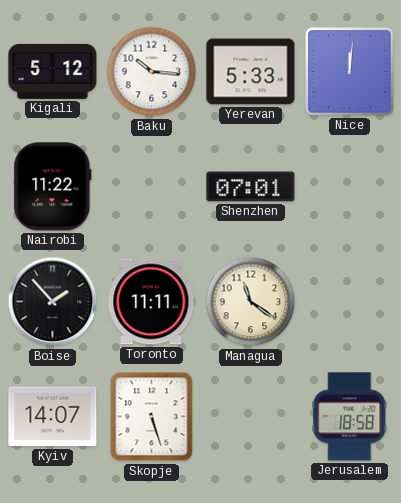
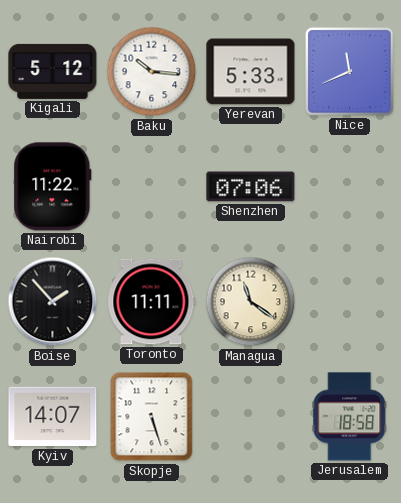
Nice: 12:01 -> 11:41 (350, 72)
Shenzhen: 07:01 -> 07:06 (251, 187)
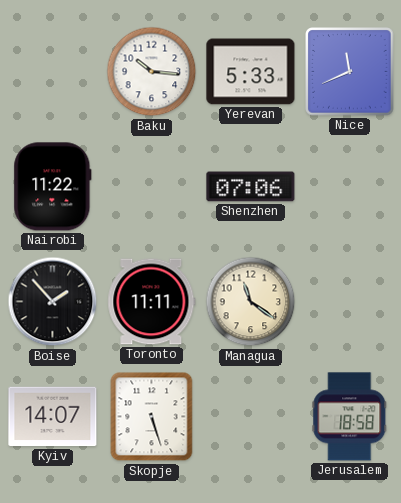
Kigali: 5:12 -> none (53, 71)
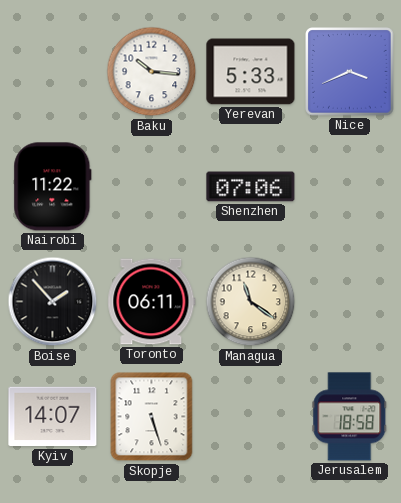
Nice: 11:41 -> 3:41 (350, 72)
Toronto: 11:11 -> 06:11 (152, 302)
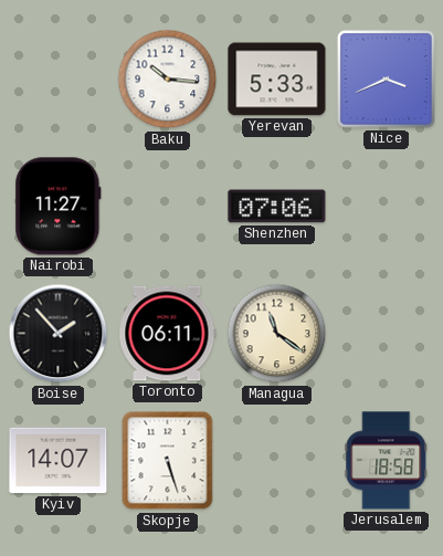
Nairobi: 11:22 -> 11:27 (59, 207)
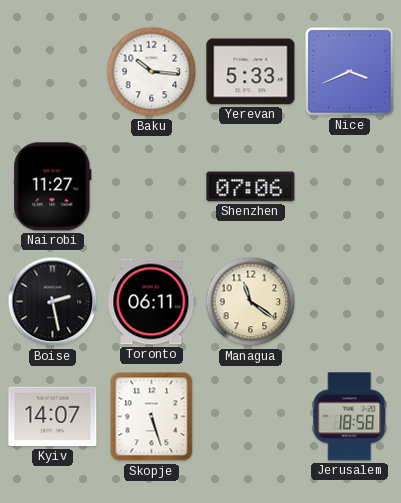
Boise: 1:53 -> 2:28 (53, 302)
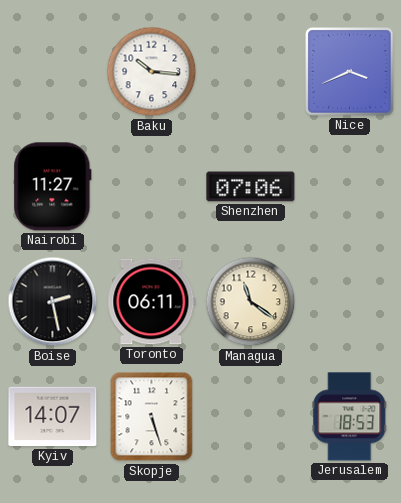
Yerevan: 5:33 -> none (251, 72)
Jerusalem: 18:58 -> 18:53 (350, 417)
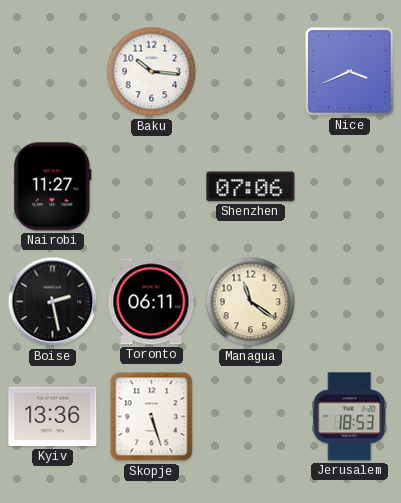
Kyiv: 14:07 -> 13:36 (53, 417)
